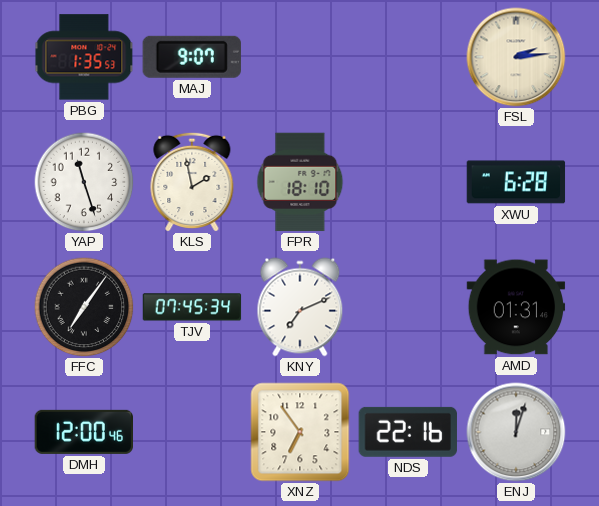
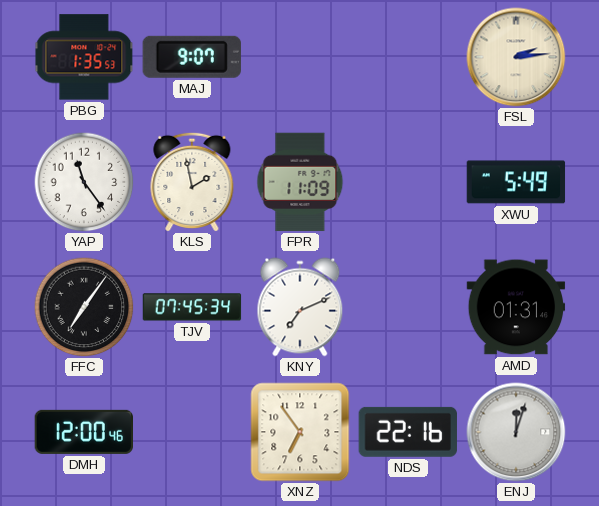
YAP: 11:27 -> 11:24 (84, 182)
FPR: 18:10 -> 11:09 (300, 182)
XWU: 6:28 -> 5:49 (516, 182)
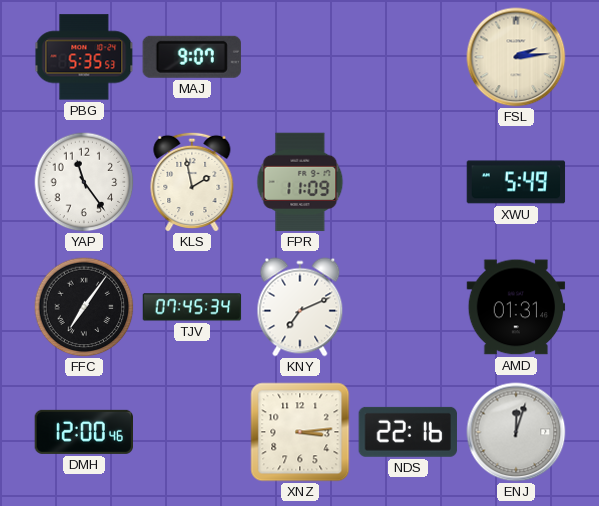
PBG: 1:35 -> 5:35 (84, 57)
XNZ: 6:54 -> 3:14 (300, 432)
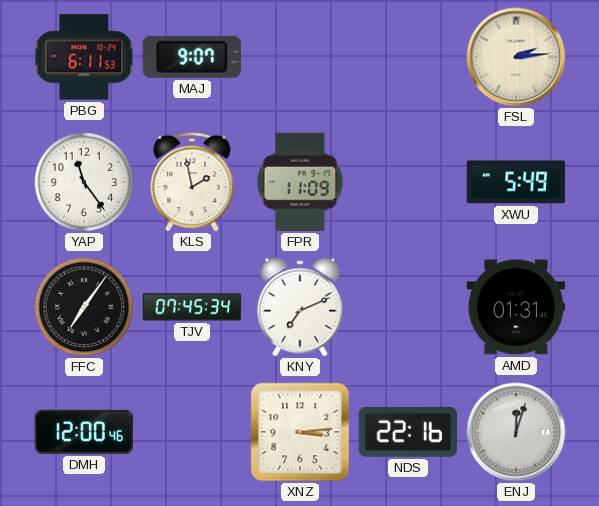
PBG: 5:35 -> 6:11 (84, 57)
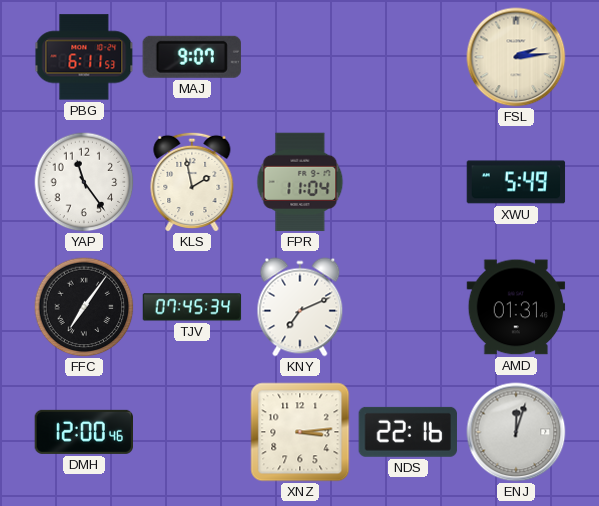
FPR: 11:09 -> 11:04 (300, 182)
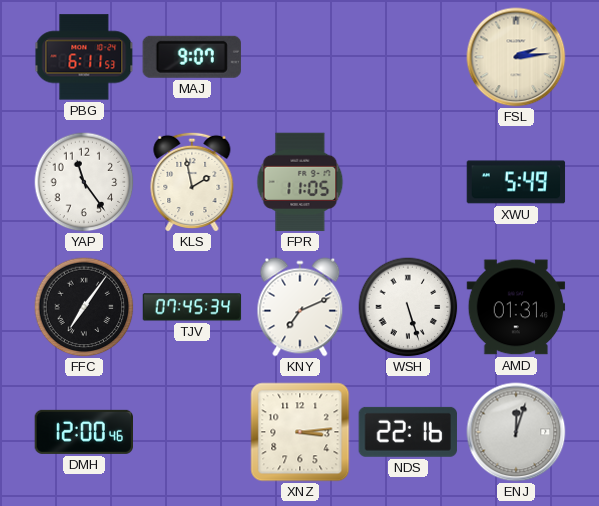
FPR: 11:04 -> 11:05 (300, 182)
WSH: none -> 5:27 (408, 307)
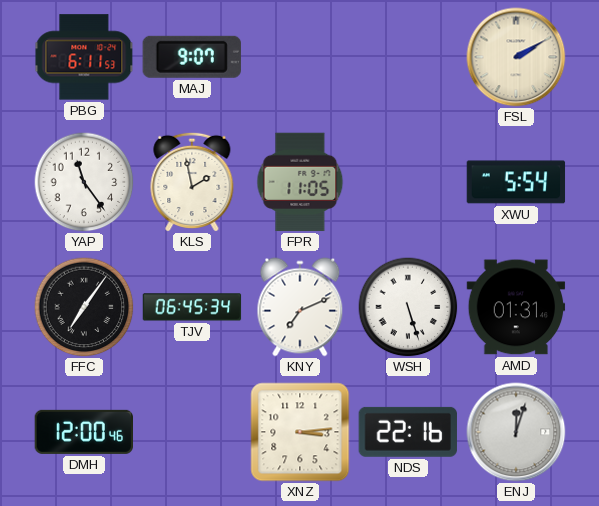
FSL: 2:14 -> 2:10 (516, 57)
XWU: 5:49 -> 5:54 (516, 182)
TJV: 07:45 -> 06:45 (192, 307)
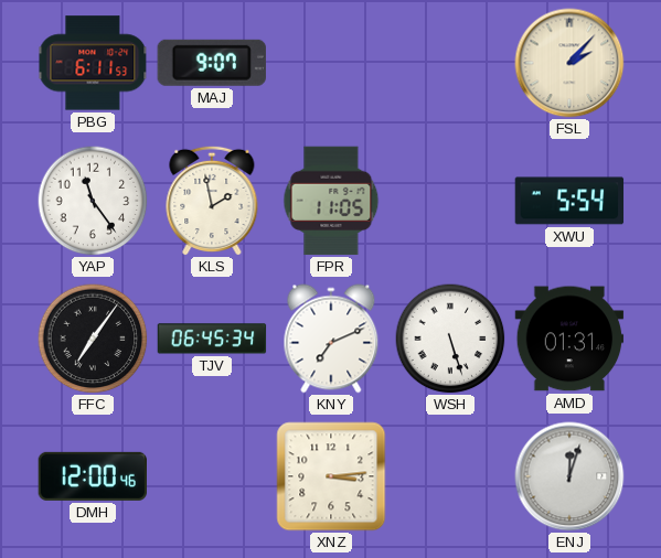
FSL: 2:10 -> 2:07 (569, 63)
NDS: 22:16 -> none (408, 432)
